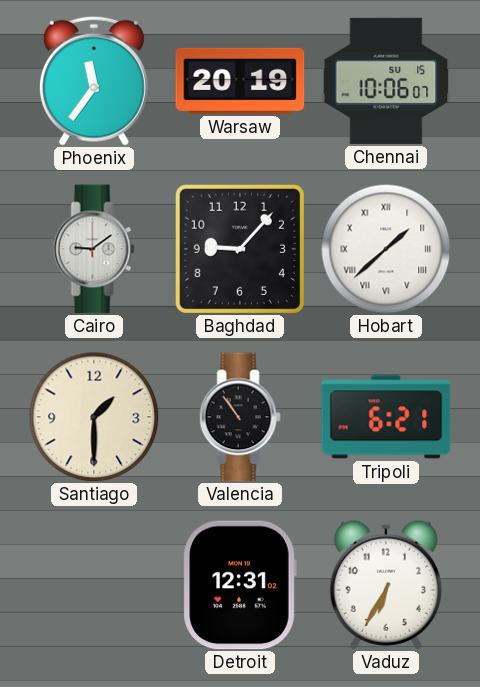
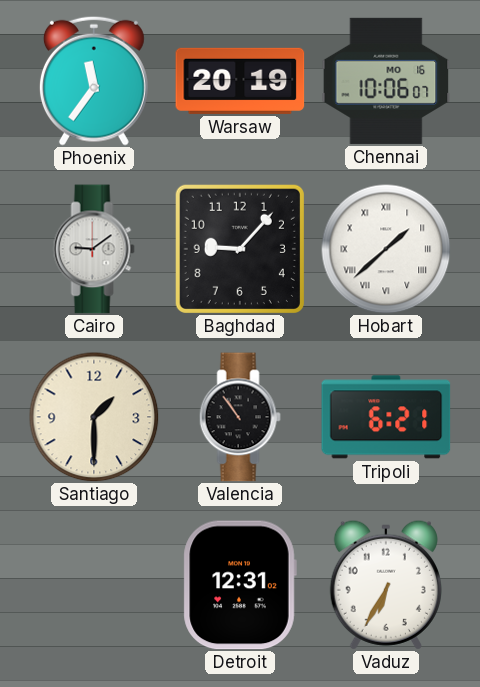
Chennai date: SU 15 -> MO 16 (386, 81)
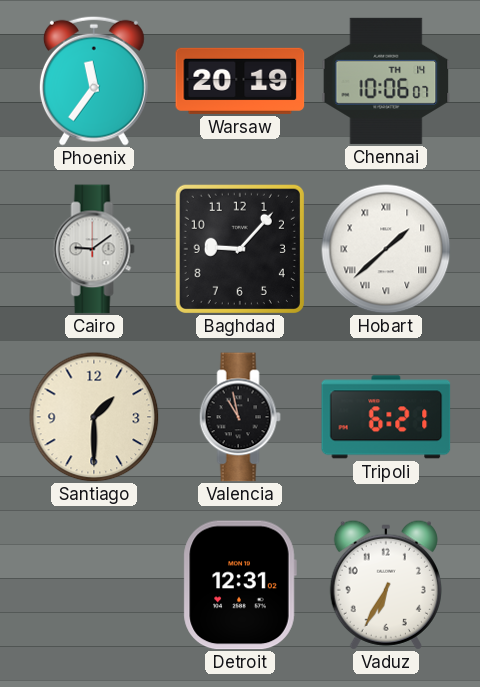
Chennai date: MO 16 -> TH 14 (386, 81)
Valencia: 10:54 -> 10:58 (240, 417)
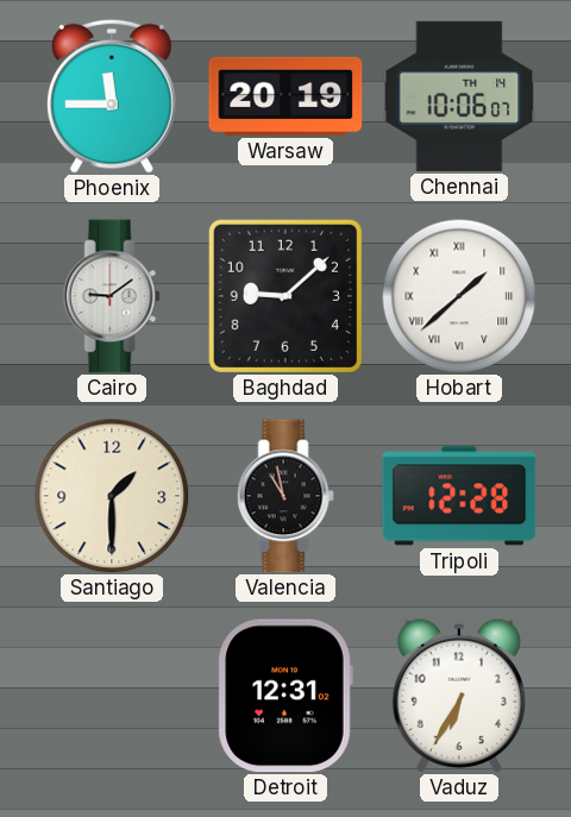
Phoenix: 11:36 -> 11:45 (112, 96)
Baghdad: 9:07 -> 9:08 (285, 296)
Tripoli: 6:21 -> 12:28 (459, 496)
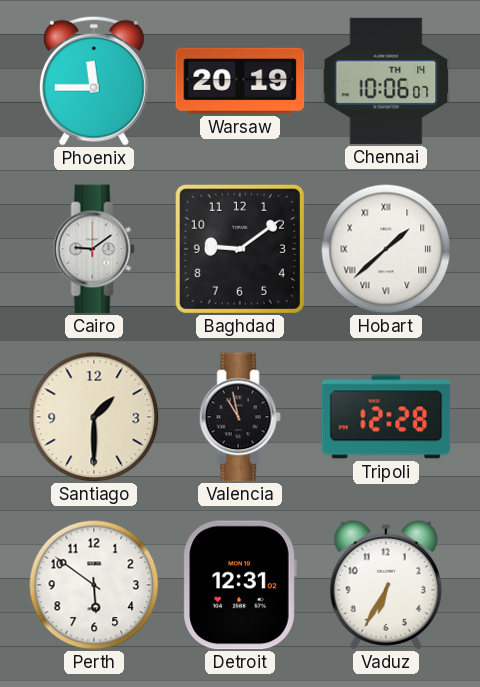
Baghdad: 9:08 -> 9:09 (240, 249)
Perth: none -> 5:51 (94, 585)
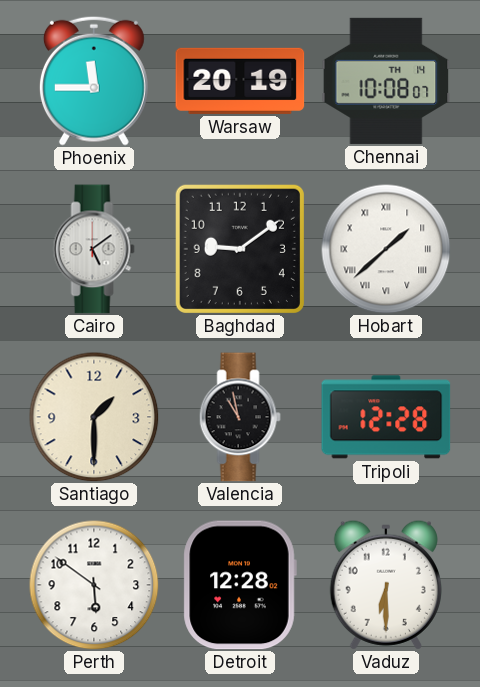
Chennai: 10:06 -> 10:08 (386, 81)
Cairo: 9:09 -> 5:09 (94, 249)
Detroit: 12:31 -> 12:28 (240, 585)
Vaduz: 6:35 -> 6:30 (386, 585)
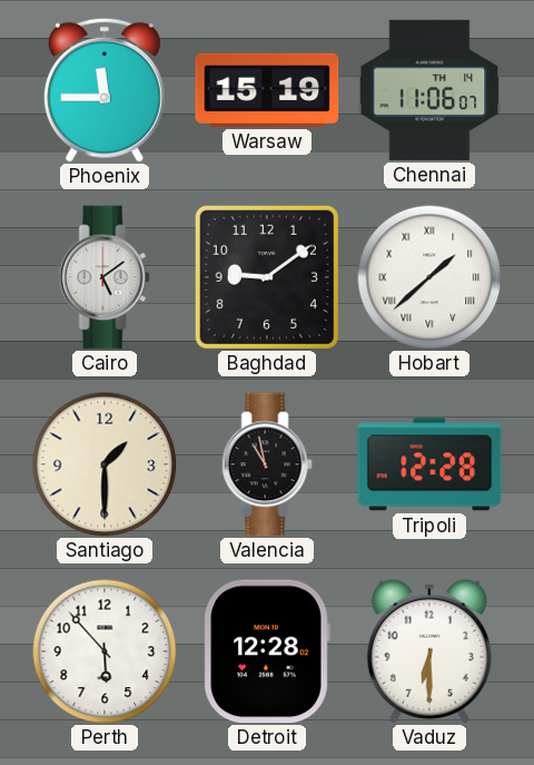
Warsaw: 20:19 -> 15:19 (267, 90)
Chennai: 10:08 -> 11:06 (429, 90)
Perth: 5:51 -> 5:53 (105, 651)
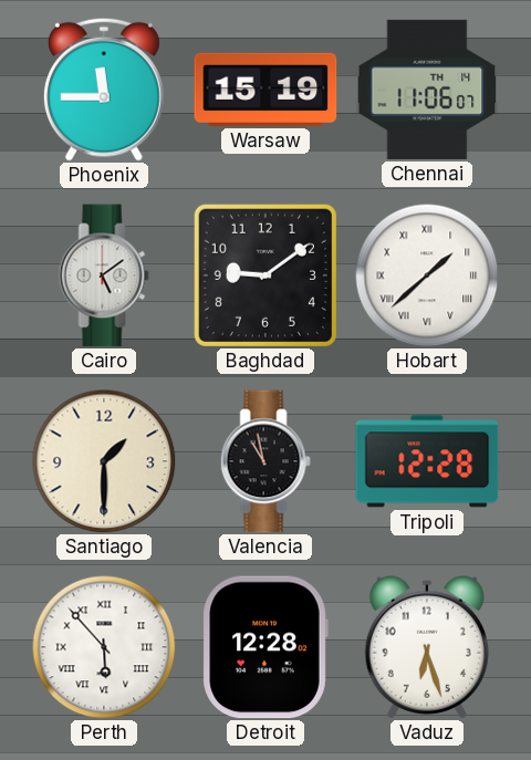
Perth numerals: Arabic -> Roman (104, 647)
Vaduz: 6:30 -> 6:27 (427, 647)
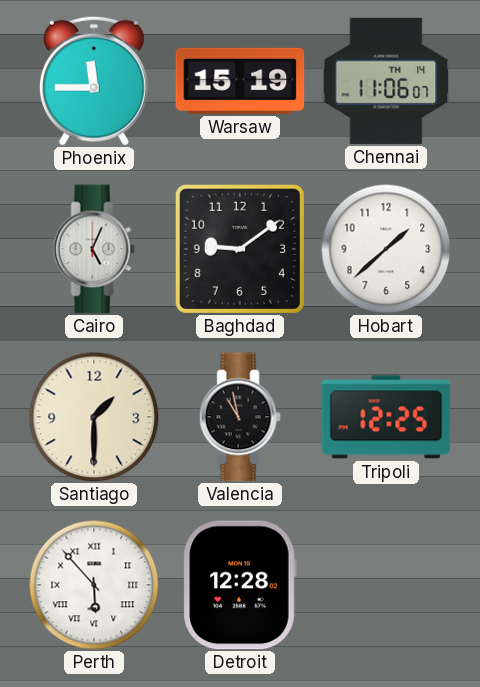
Cairo: 5:09 -> 5:04 (94, 249)
Hobart numerals: Roman -> Arabic (386, 249)
Tripoli: 12:28 -> 12:25 (386, 417)
Vaduz: 6:27 -> none (427, 647)
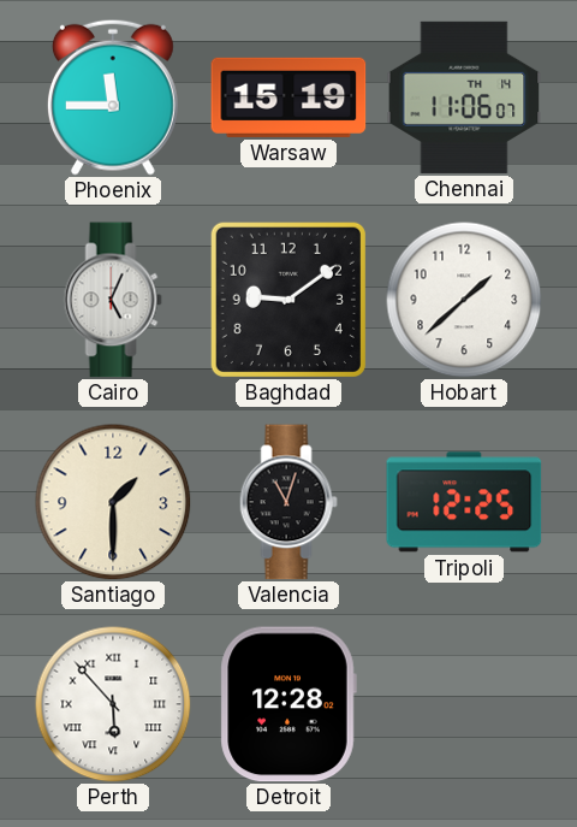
Valencia: 10:58 -> 11:03 (288, 502)
